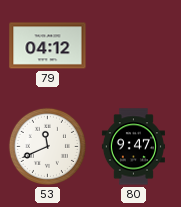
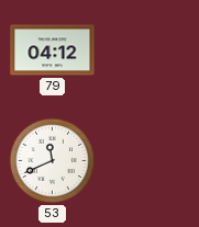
80: 9:47 -> none (133, 147)
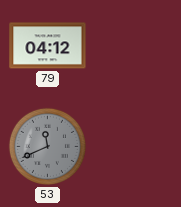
53 dial: white -> grey (47, 146)
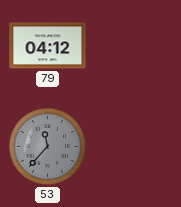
53: 11:41 -> 11:37 (47, 146)
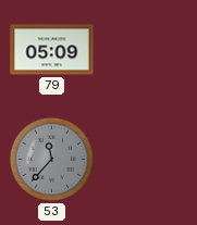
79: 04:12 -> 05:09 (52, 50)
